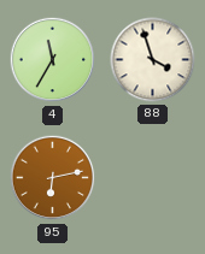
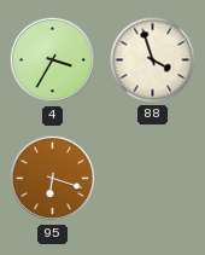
4: 11:35 -> 3:35 (53, 60)
95: 6:13 -> 6:18 (53, 179)
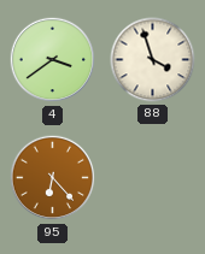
4: 3:35 -> 3:39 (53, 60)
95: 6:18 -> 6:23 (53, 178)
